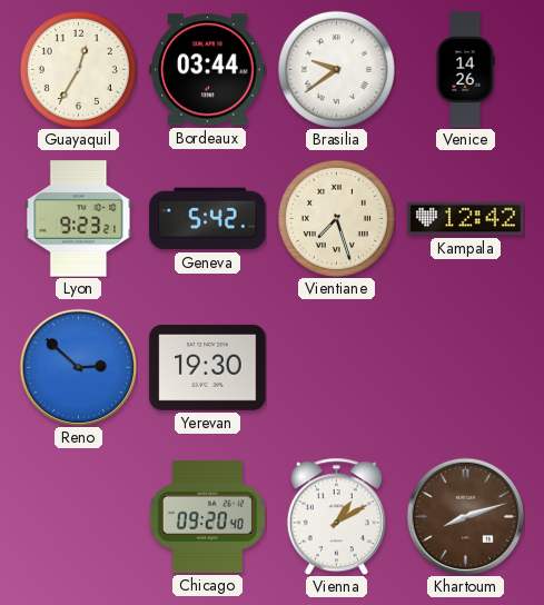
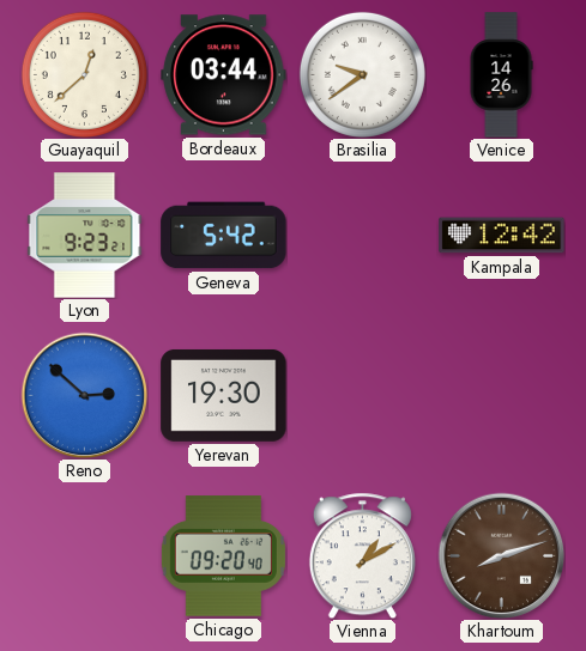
Guayaquil: 12:35 -> 12:38 (84, 74)
Vientiane: 7:27 -> none (336, 218)
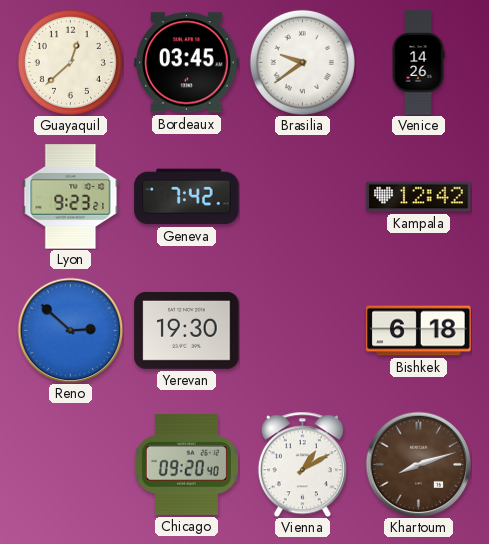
Bordeaux: 03:44 -> 03:45 (187, 63)
Geneva: 5:42 -> 7:42 (187, 197)
Bishkek: none -> 6:18 (419, 331)
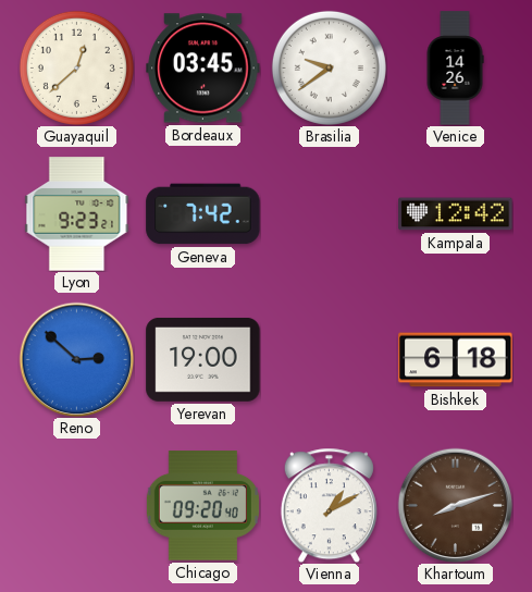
Yerevan: 19:30 -> 19:00 (203, 359)
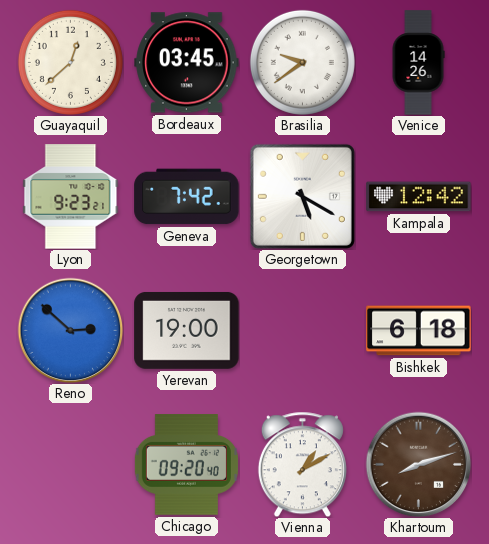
Georgetown: none -> 5:20 (302, 196)
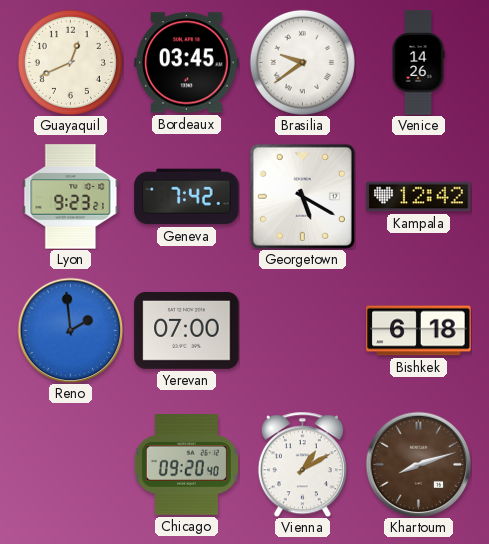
Guayaquil: 12:38 -> 12:41 (70, 62)
Reno: 2:52 -> 1:59 (70, 330)
Yerevan: 19:00 -> 07:00 (187, 330)
